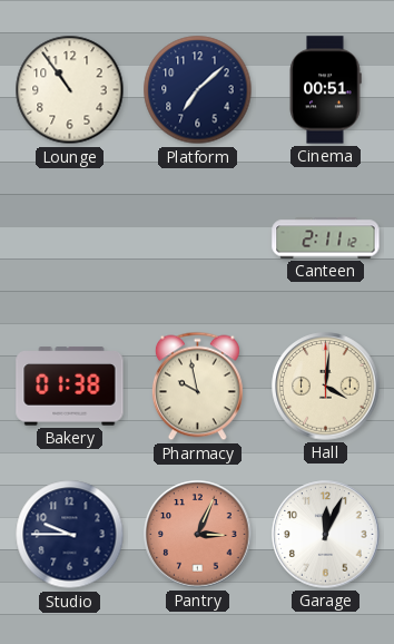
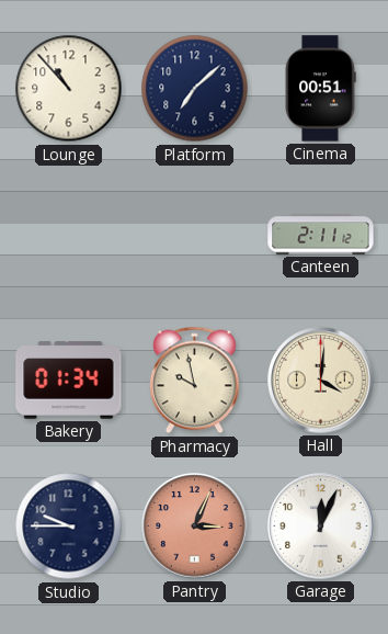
Lounge: 10:54 -> 10:53 (69, 89)
Bakery: 01:38 -> 01:34 (69, 381)
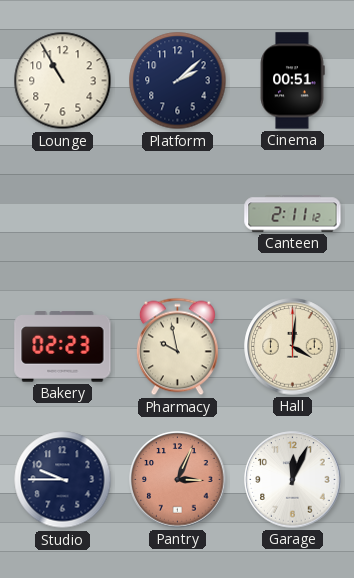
Lounge: 10:53 -> 10:55 (63, 81)
Platform: 7:08 -> 2:08 (178, 81)
Bakery: 01:34 -> 02:23 (63, 347)
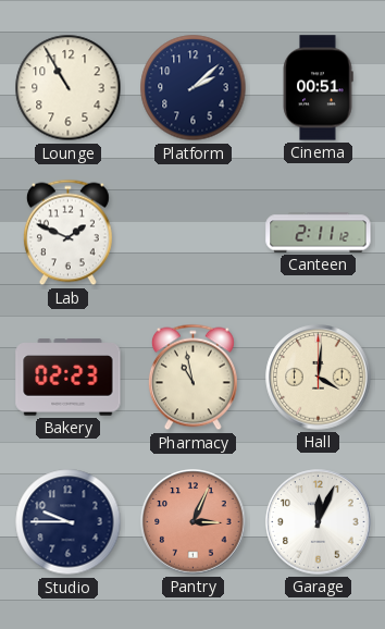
Lab: none -> 1:49 (67, 233)
Pharmacy: 9:58 -> 10:58 (192, 378)
